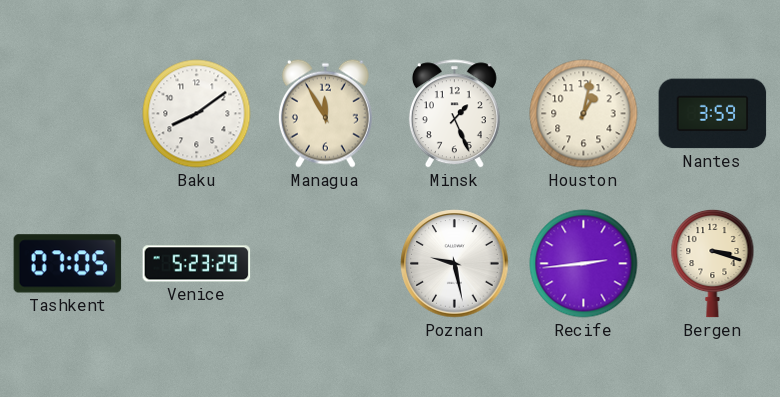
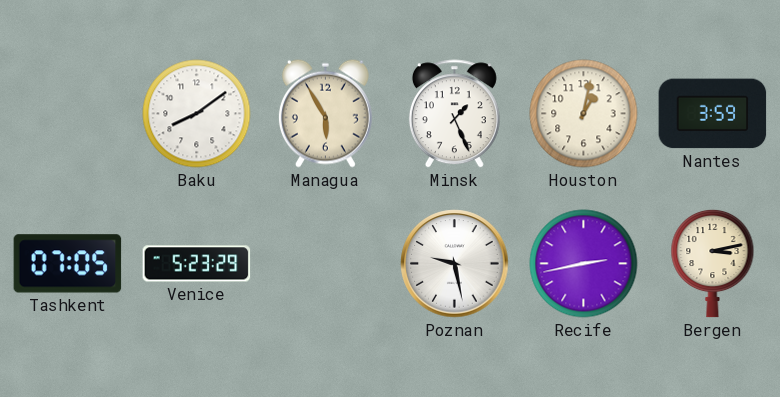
Managua: 11:55 -> 5:55 (325, 113)
Recife: 2:44 -> 2:43 (584, 264)
Bergen: 3:18 -> 3:13 (713, 263)
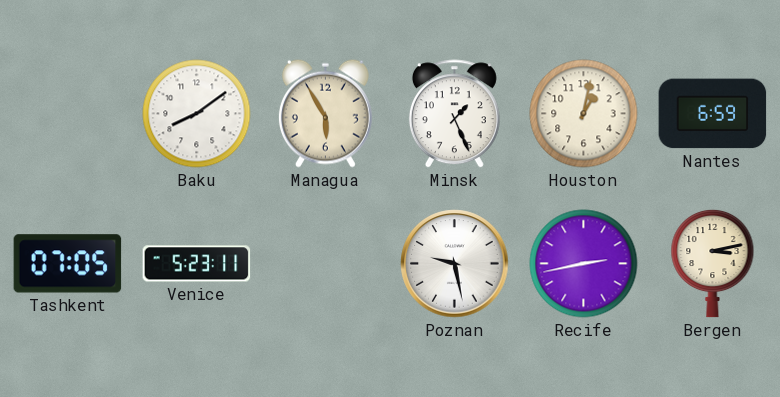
Nantes: 3:59 -> 6:59 (713, 114)
Venice: 5:23:29 -> 5:23:11 (197, 264)
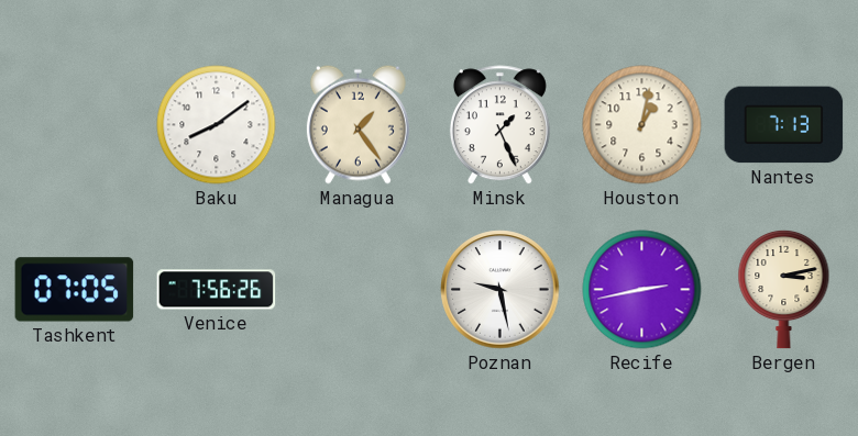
Managua: 5:55 -> 1:24 (358, 124)
Nantes: 6:59 -> 7:13 (784, 125)
Venice: 5:23 -> 7:56 (217, 290)
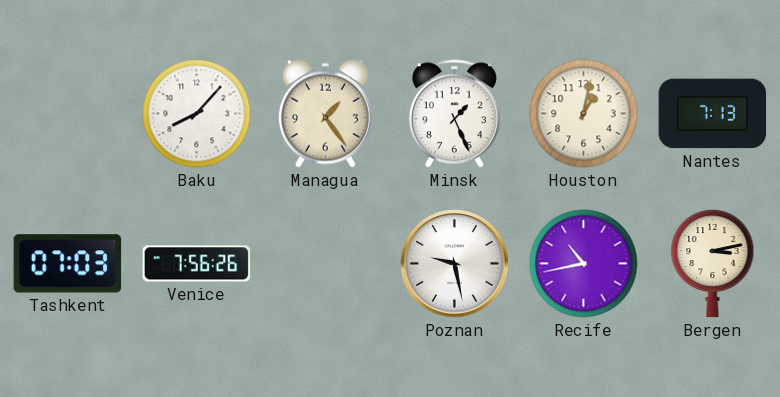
Baku: 8:09 -> 8:07 (197, 114)
Tashkent: 07:05 -> 07:03 (68, 264)
Recife: 2:43 -> 10:43 (584, 264)
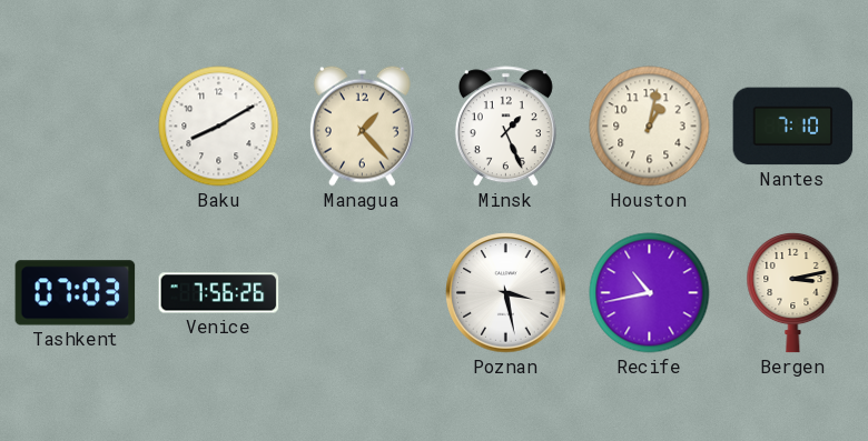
Baku: 8:07 -> 8:10 (219, 127)
Managua: 1:24 -> 1:23 (362, 126)
Nantes: 7:13 -> 7:10 (793, 127)
Poznan: 9:28 -> 3:28 (506, 293)
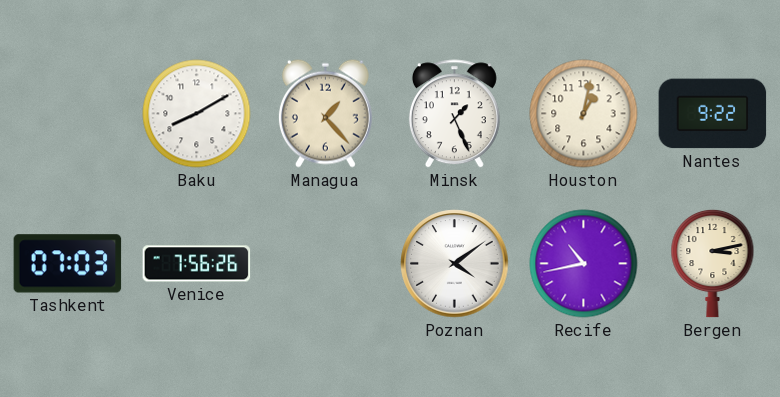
Nantes: 7:10 -> 9:22 (713, 114)
Poznan: 3:28 -> 4:09 (455, 264)
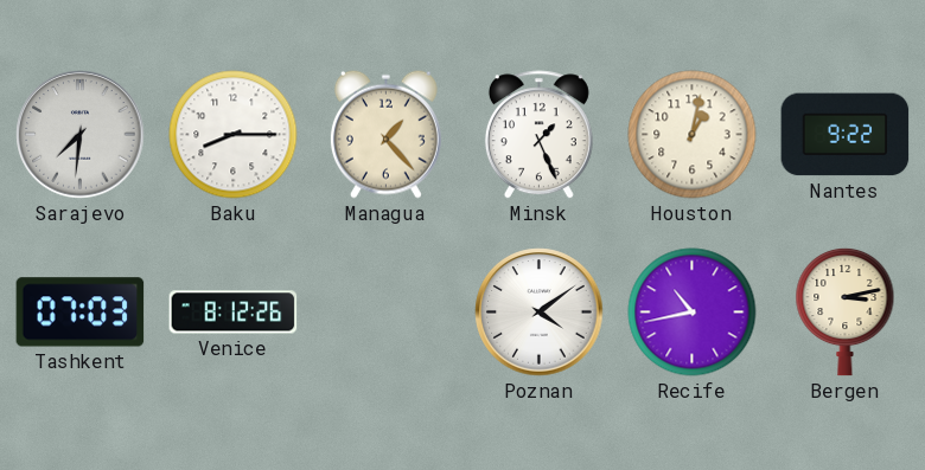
Sarajevo: none -> 7:31 (81, 135)
Baku: 8:10 -> 8:15 (234, 135)
Venice: 7:56 -> 8:12 (234, 313)
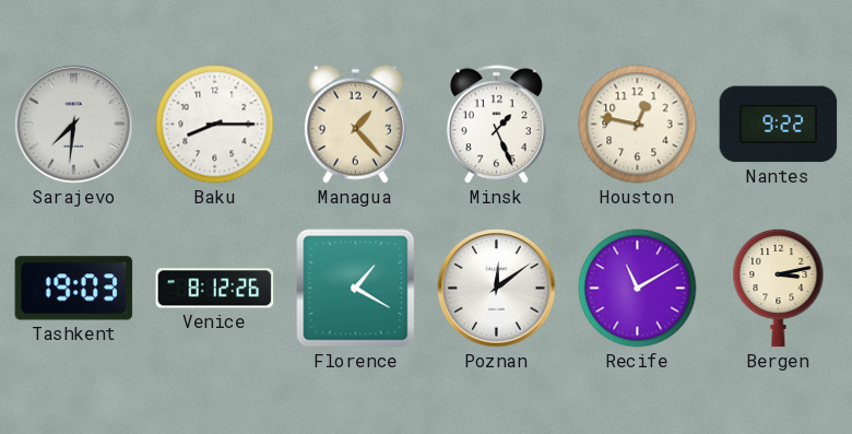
Houston: 1:02 -> 12:47 (638, 125)
Tashkent: 07:03 -> 19:03 (74, 289)
Florence: none -> 1:20 (356, 289)
Poznan: 4:09 -> 12:09 (497, 289)
Recife: 10:43 -> 11:10 (638, 289)
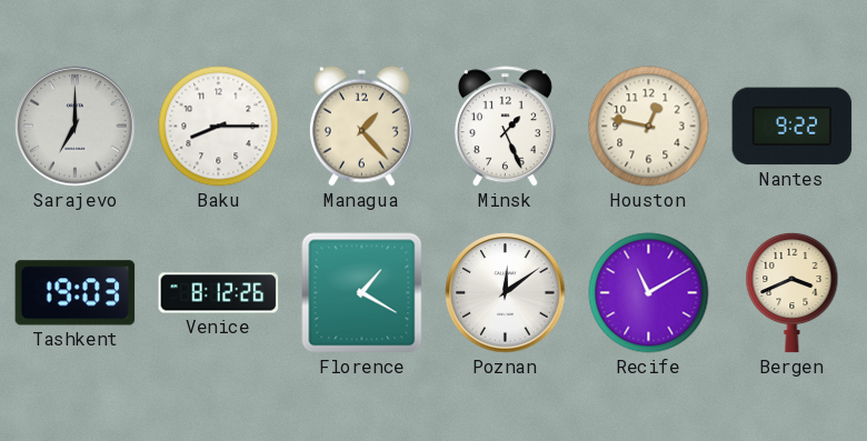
Sarajevo: 7:31 -> 7:00 (76, 127)
Bergen: 3:13 -> 3:41 (793, 292)
